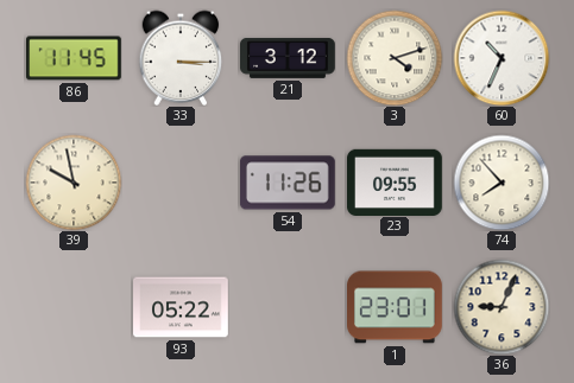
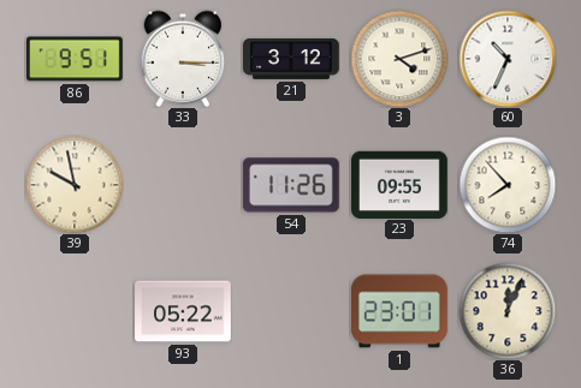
86: 11:45 -> 9:51 (76, 59)
36: 9:04 -> 12:04 (508, 311)
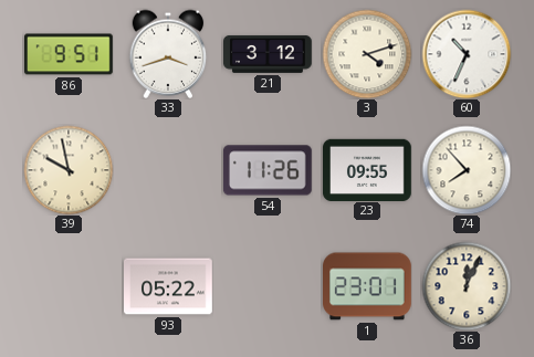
33: 3:15 -> 3:42 (168, 54)
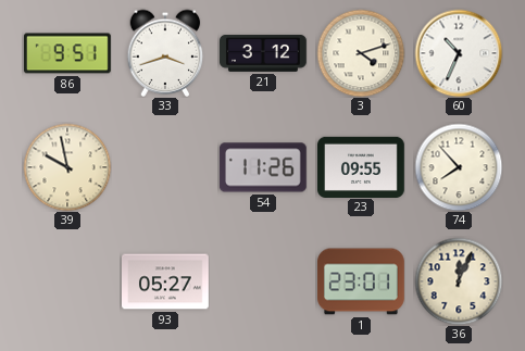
93: 05:22 -> 05:27 (166, 281)
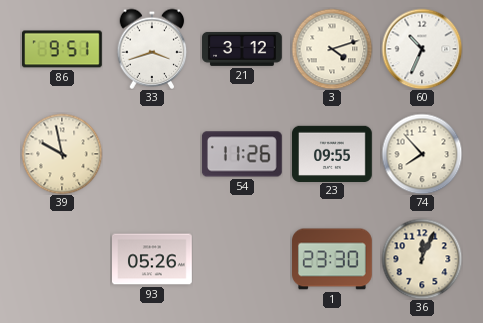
93: 05:27 -> 05:26 (153, 259)
1: 23:01 -> 23:30 (333, 259)
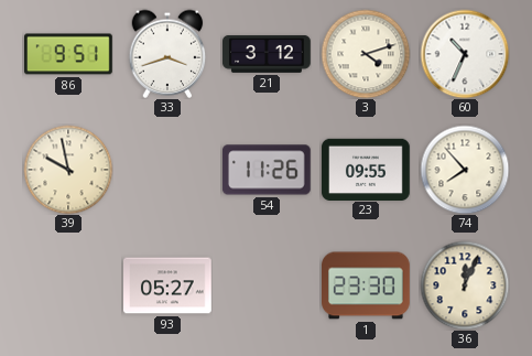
93: 05:26 -> 05:27 (169, 285)
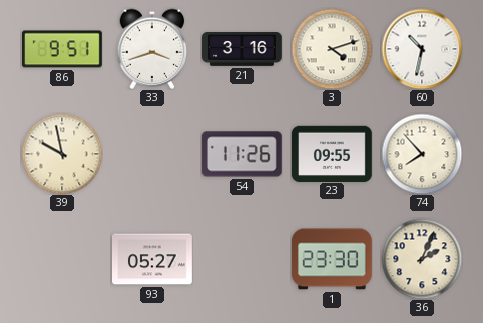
21: 3:12 -> 3:16 (242, 49)
60: 10:34 -> 10:32 (422, 49)
36: 12:04 -> 2:04 (422, 259)
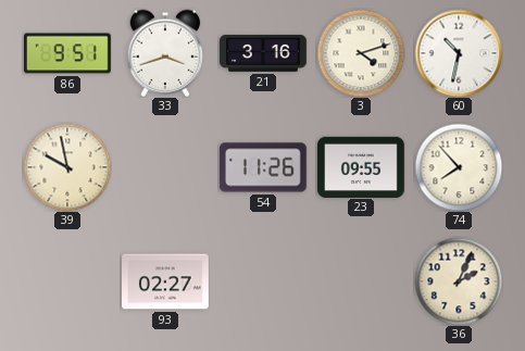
93: 05:27 -> 02:27 (166, 281)
1: 23:30 -> none (333, 259)
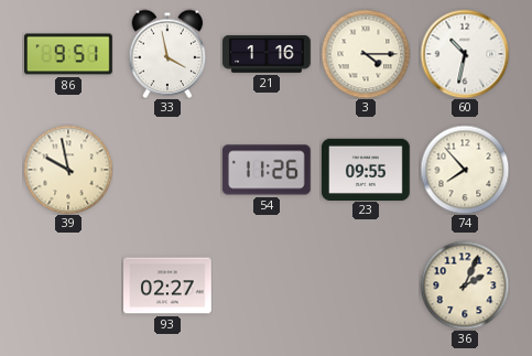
33: 3:42 -> 3:58 (167, 54)
21: 3:16 -> 1:16 (267, 54)
3: 4:12 -> 4:15 (366, 54)
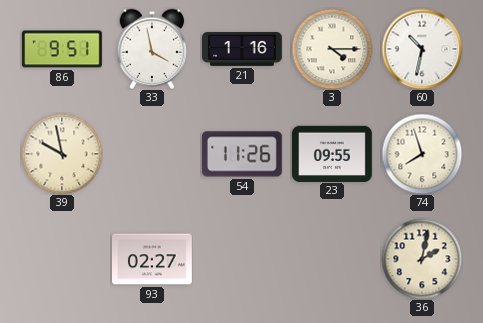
74: 7:53 -> 7:57 (422, 154)
36: 2:04 -> 2:02 (422, 259)
